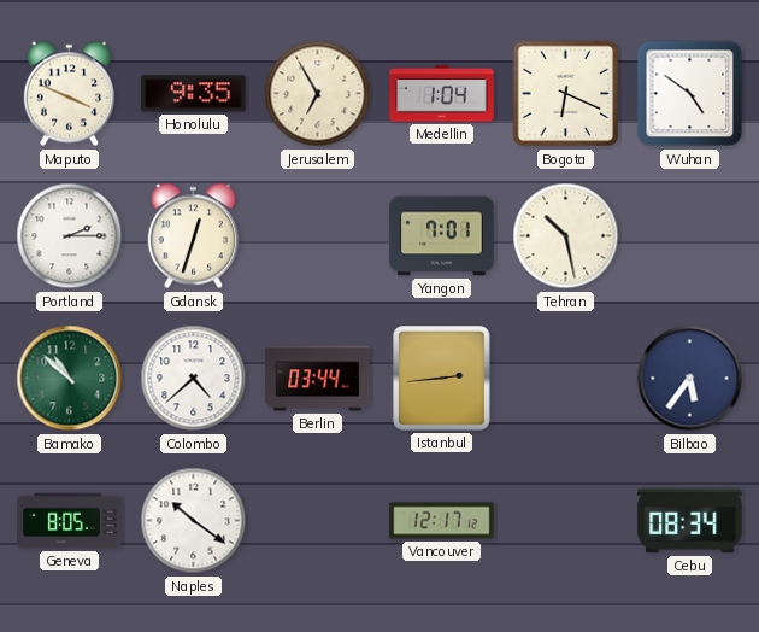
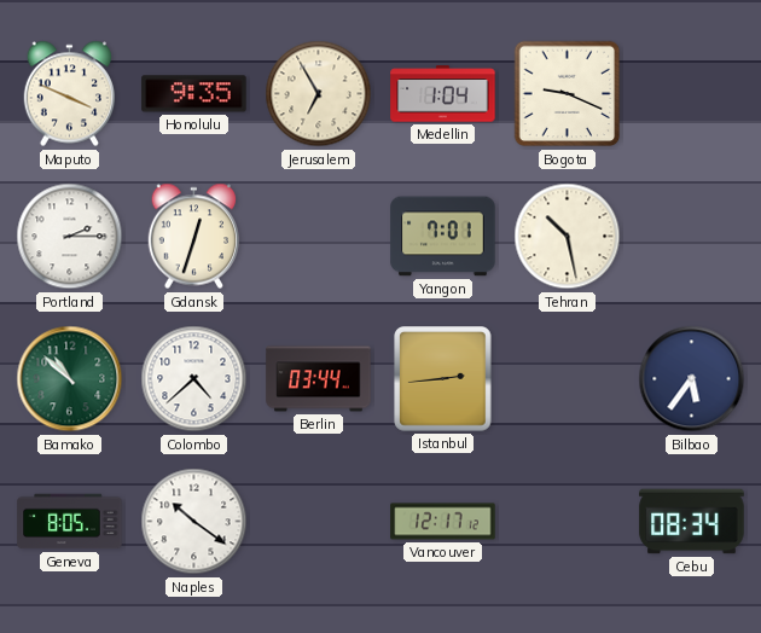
Bogota: 6:19 -> 9:19 (568, 94)
Wuhan: 4:51 -> none (690, 94)
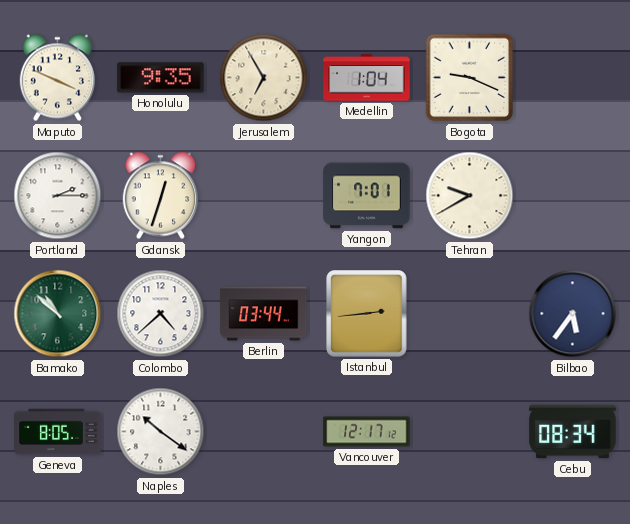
Tehran: 10:28 -> 9:40 (470, 196)
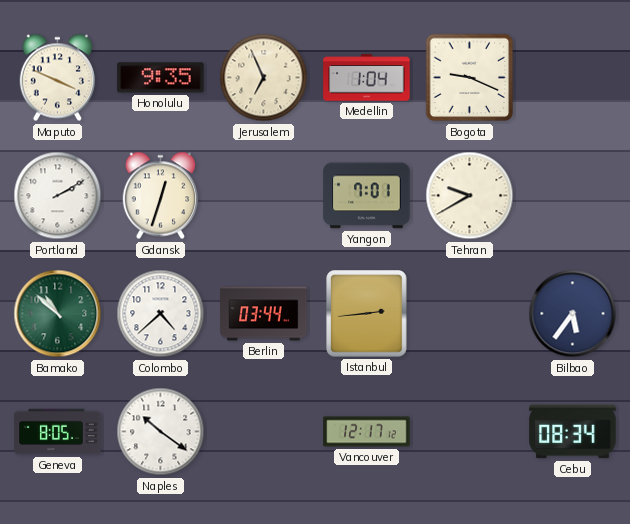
Jerusalem: 6:55 -> 6:56 (264, 78)
Portland: 2:15 -> 2:10 (58, 196)
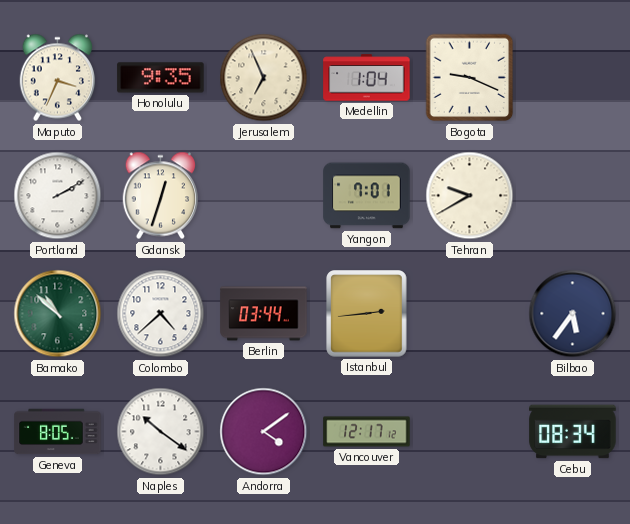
Maputo: 3:49 -> 3:34 (58, 78)
Andorra: none -> 4:09 (264, 432)
